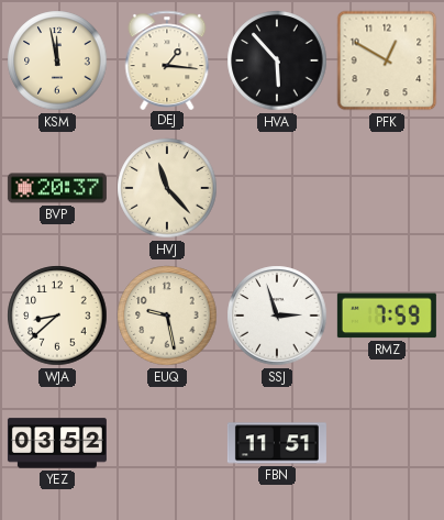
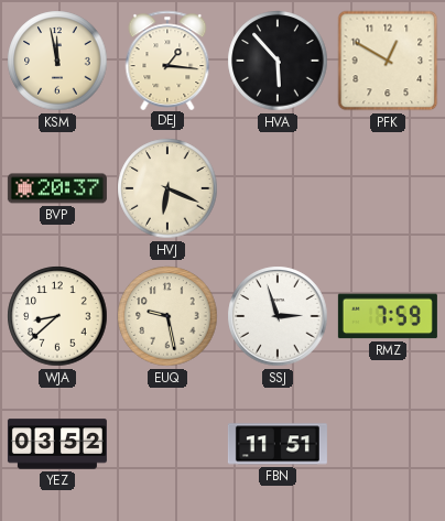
HVJ: 11:23 -> 6:19 (167, 188)
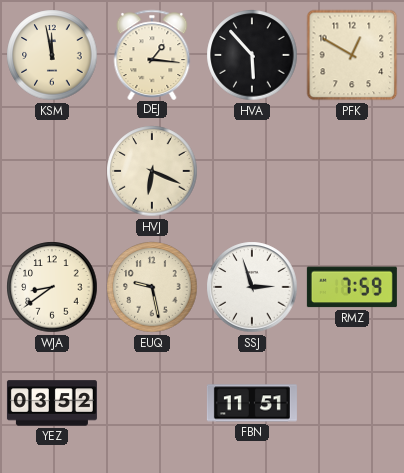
BVP: 20:37 -> none (57, 188)
WJA: 8:38 -> 8:39 (52, 287)
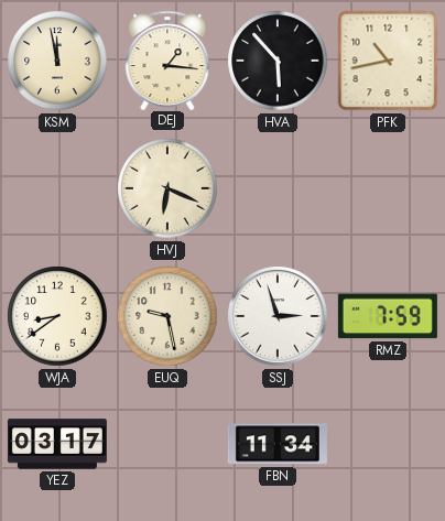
PFK: 12:50 -> 10:43 (388, 61)
YEZ: 03:52 -> 03:17 (57, 444)
FBN: 11:51 -> 11:34 (278, 444)
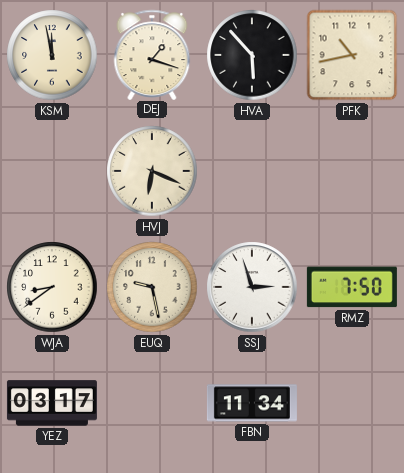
DEJ: 1:16 -> 1:18 (152, 54)
RMZ: 7:59 -> 7:50 (352, 287)
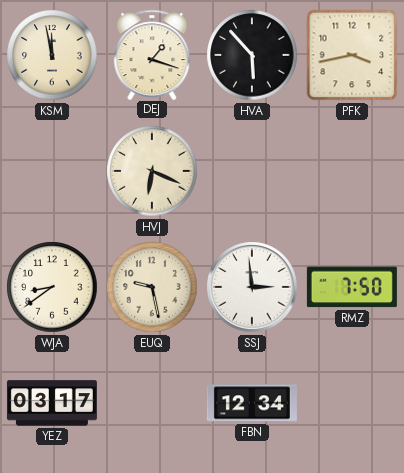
PFK: 10:43 -> 3:43 (352, 55)
SSJ: 2:57 -> 2:59 (252, 287)
FBN: 11:34 -> 12:34 (252, 403)
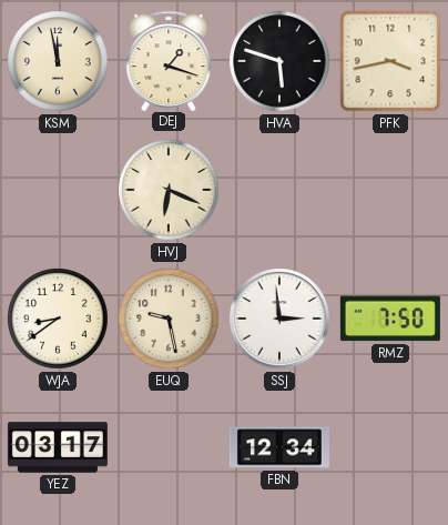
HVA: 5:53 -> 5:48 (279, 61)
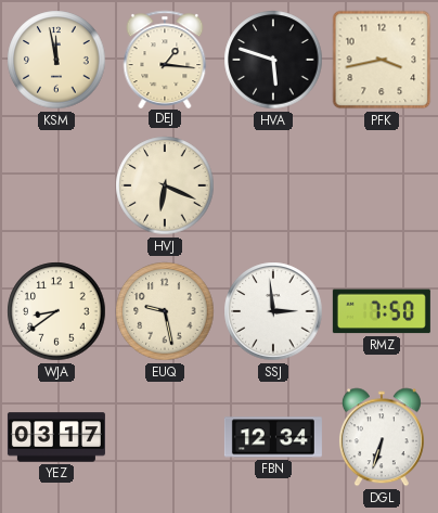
DEJ: 1:18 -> 1:16 (165, 59)
DGL: none -> 6:33 (382, 437)
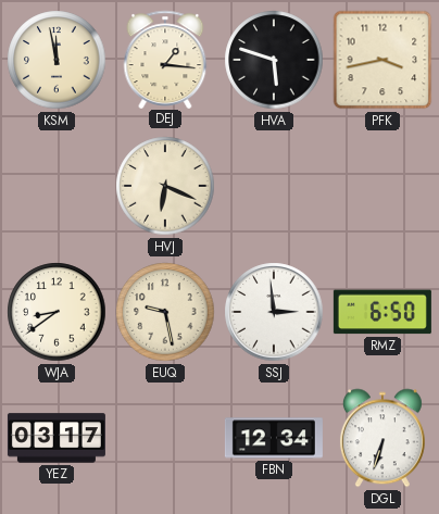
RMZ: 7:50 -> 6:50 (382, 312)
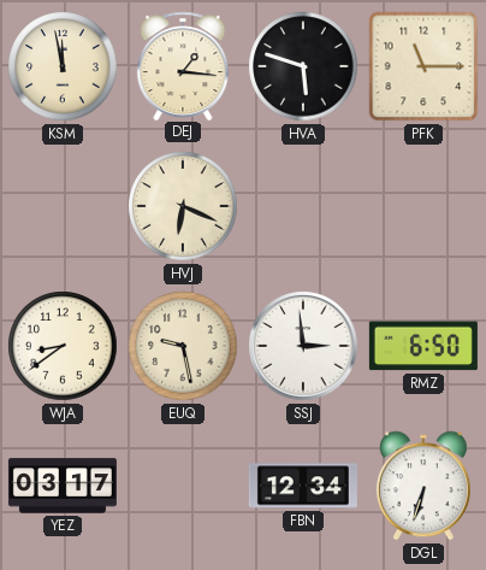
PFK: 3:43 -> 11:15 (423, 66)
